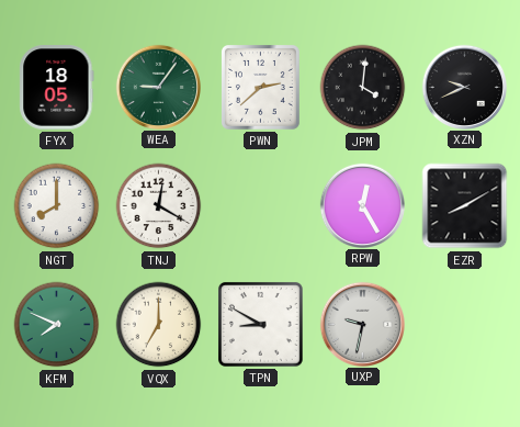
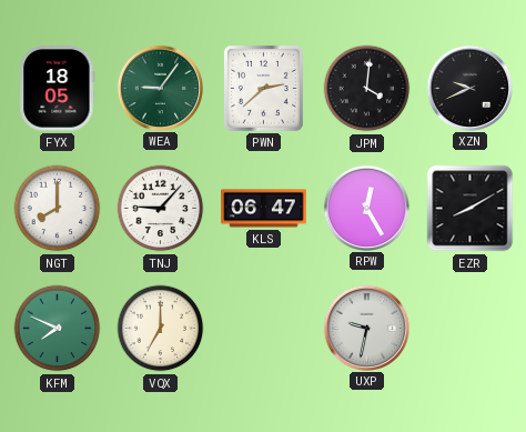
TNJ: 12:20 -> 9:07 (161, 209)
KLS: none -> 06:47 (264, 209)
TPN: 8:50 -> none (260, 324)
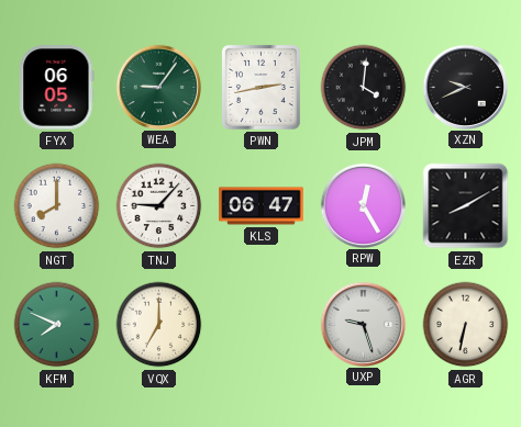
FYX: 18:05 -> 06:05 (57, 88)
PWN: 2:38 -> 2:43 (260, 87)
UXP: 9:32 -> 9:27 (363, 324)
AGR: none -> 6:32 (466, 325)
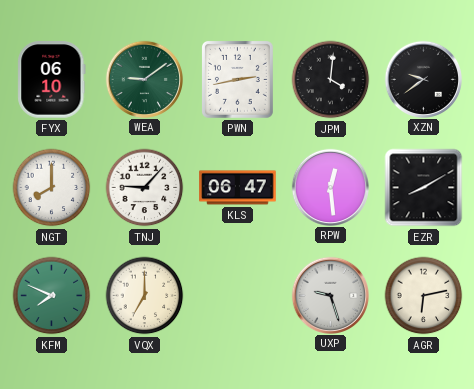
FYX: 06:05 -> 06:10 (52, 80)
WEA: 9:06 -> 9:09 (144, 79)
XZN: 9:41 -> 9:39 (423, 79)
RPW: 12:25 -> 12:29 (330, 187)
AGR: 6:32 -> 6:13 (424, 296)
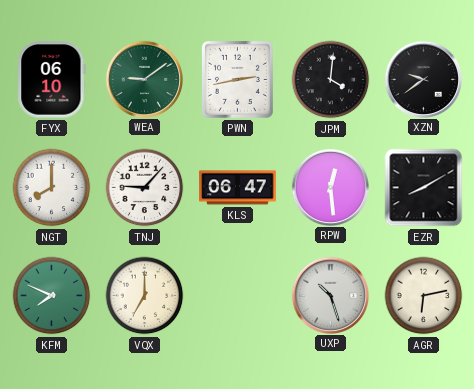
UXP: 9:27 -> 10:27 (330, 295)
